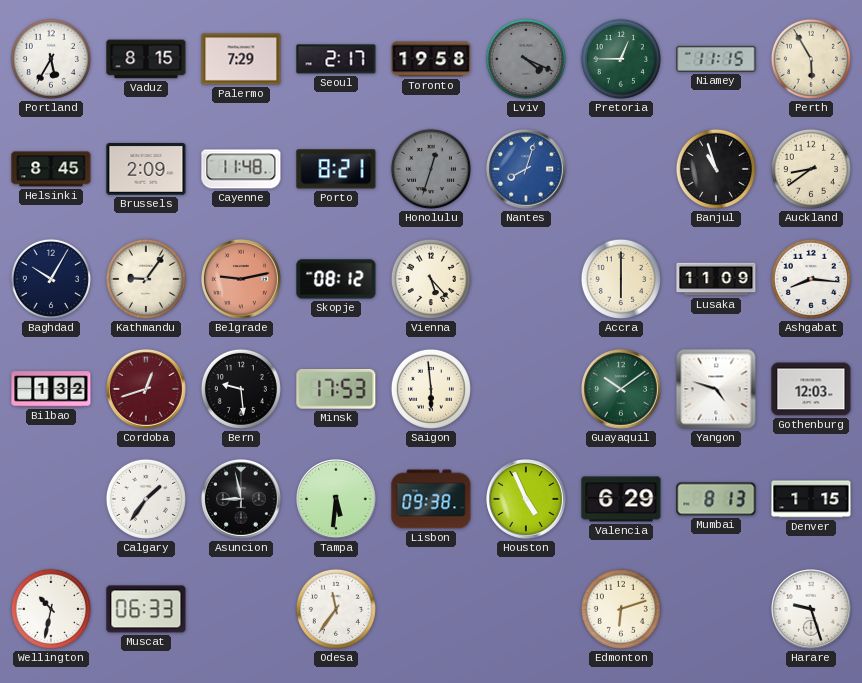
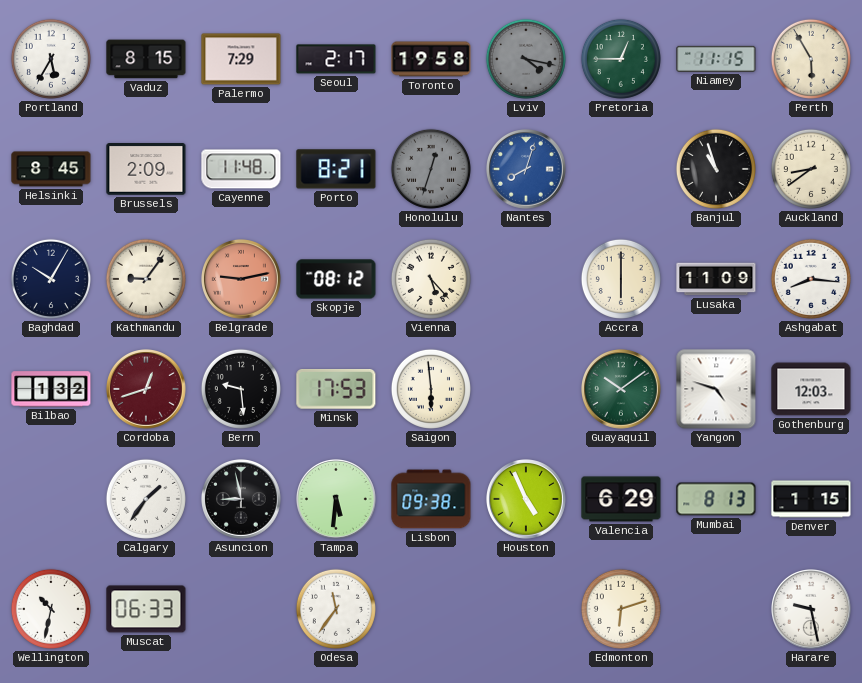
Lviv: 4:19 -> 4:17 (526, 59)
Harare: 9:27 -> 9:28 (812, 610)
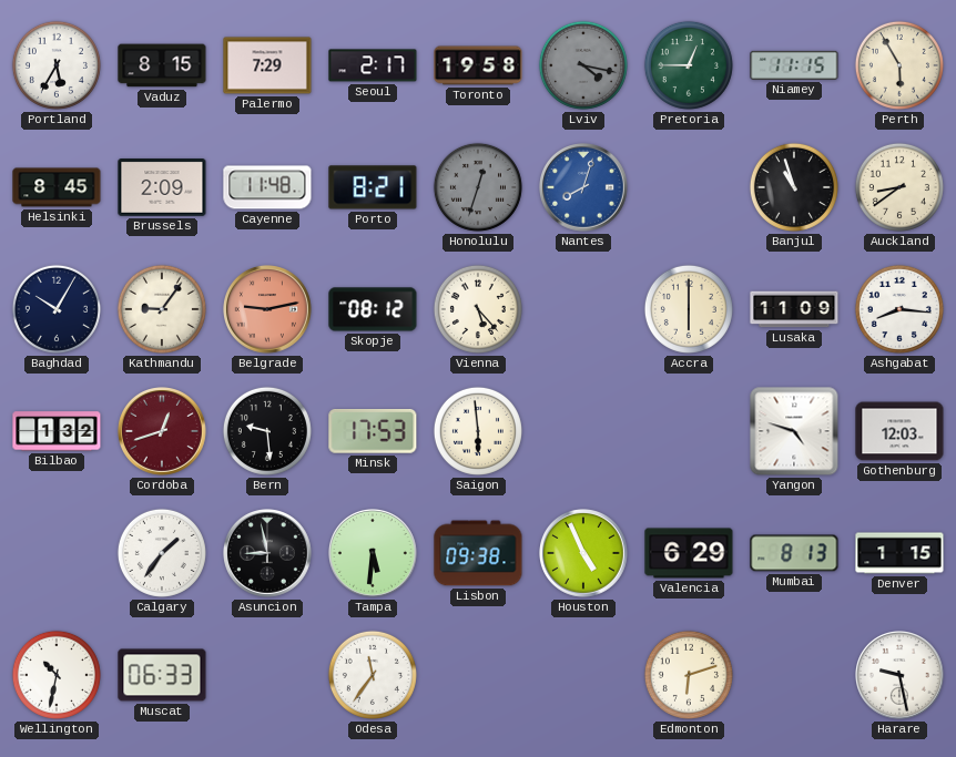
Guayaquil: 10:09 -> none (622, 390)
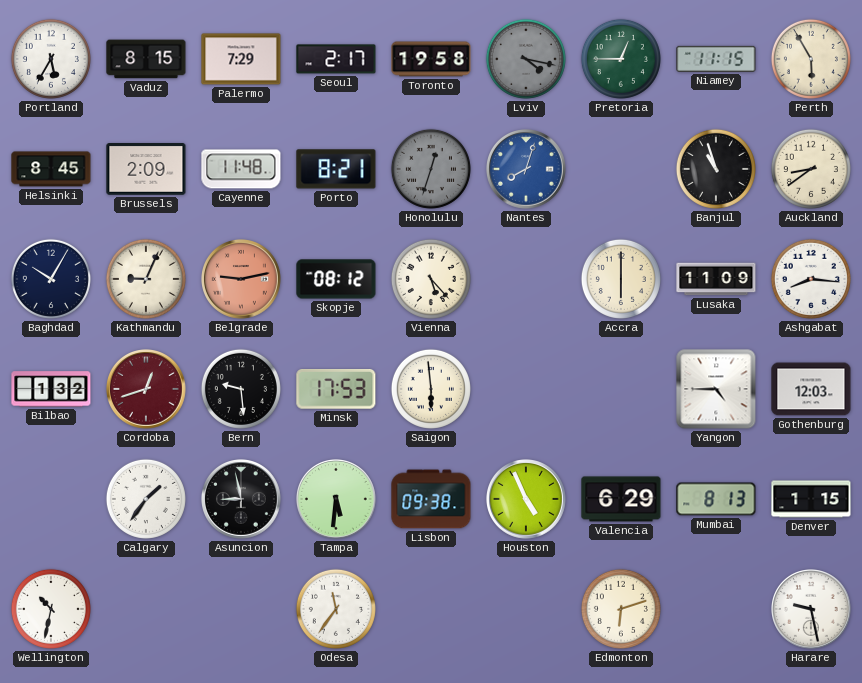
Kathmandu: 9:06 -> 9:04 (146, 279)
Yangon: 4:48 -> 4:45 (716, 389)
Muscat: 06:33 -> none (162, 675)
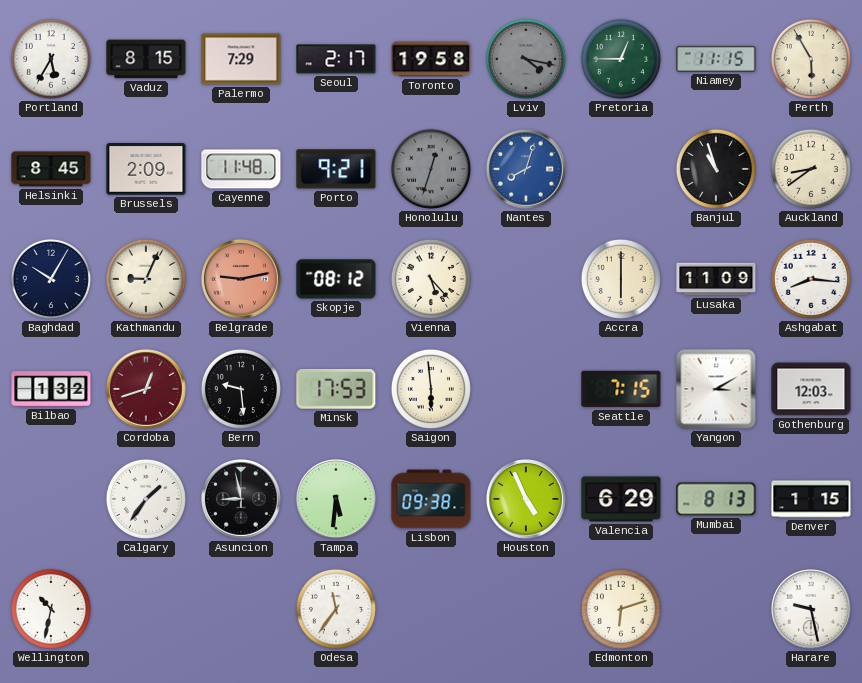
Porto: 8:21 -> 9:21 (336, 169)
Seattle: none -> 7:15 (621, 389)
Yangon: 4:45 -> 3:10 (716, 389)
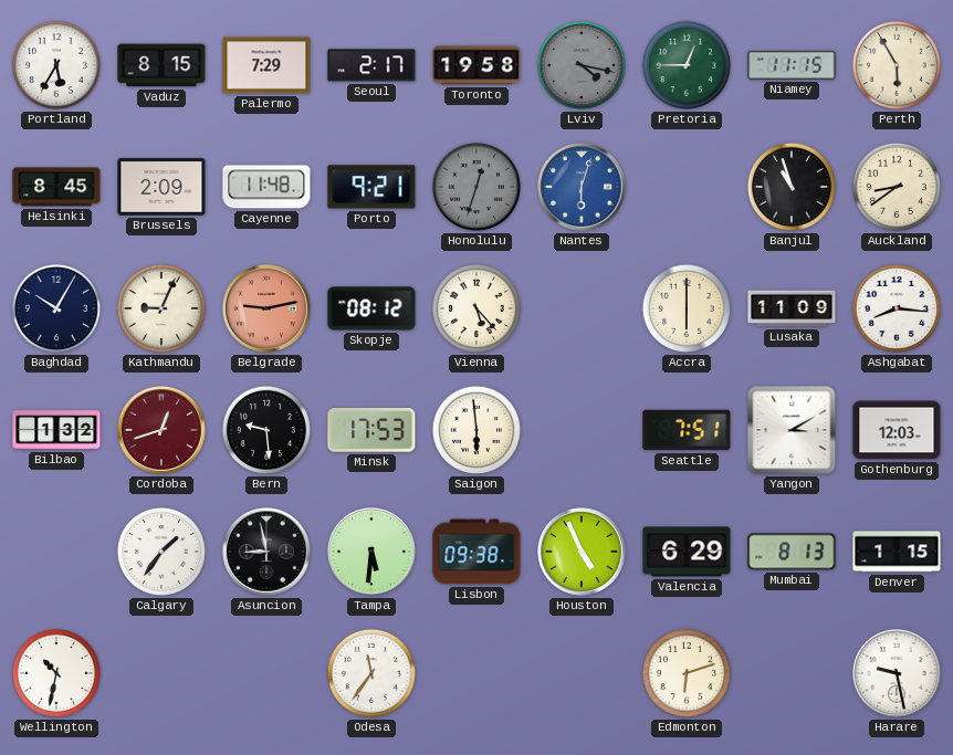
Nantes: 8:03 -> 6:03 (583, 188)
Seattle: 7:15 -> 7:51 (687, 430)
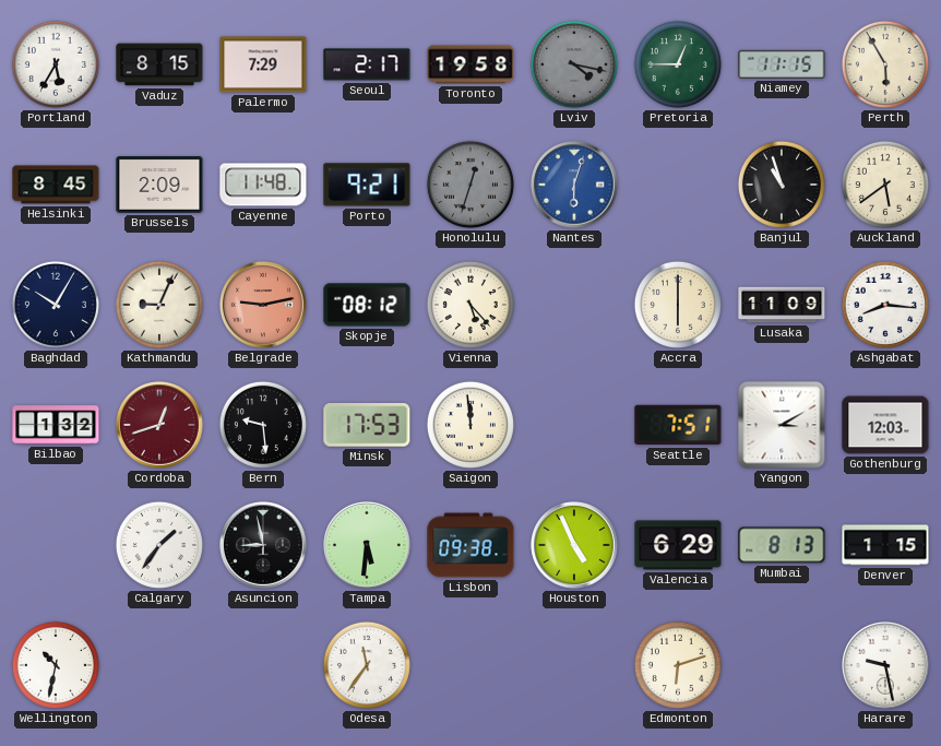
Auckland: 8:39 -> 5:39 (885, 185)
Saigon: 5:59 -> 11:59 (470, 425)
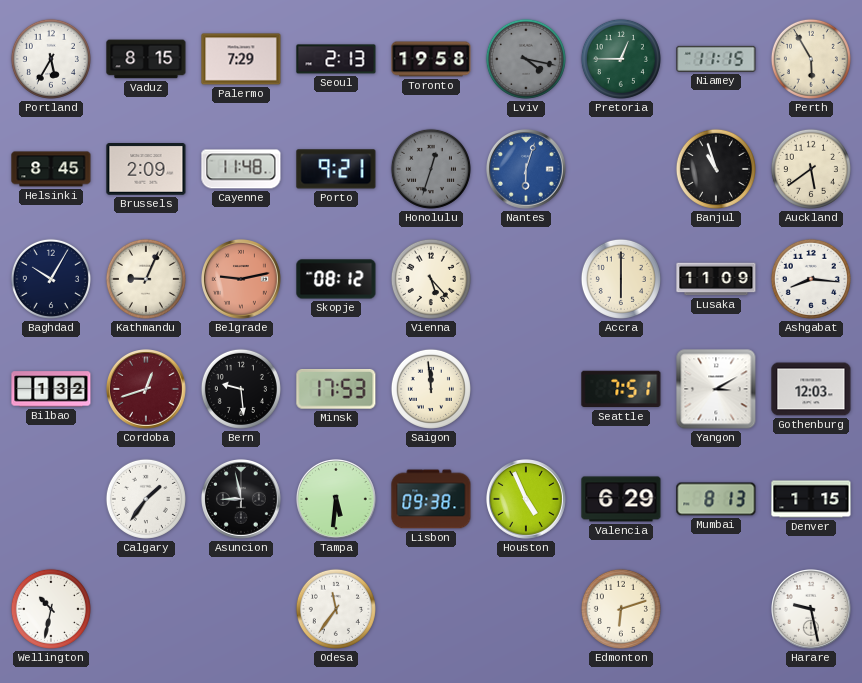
Seoul: 2:17 -> 2:13 (336, 59)
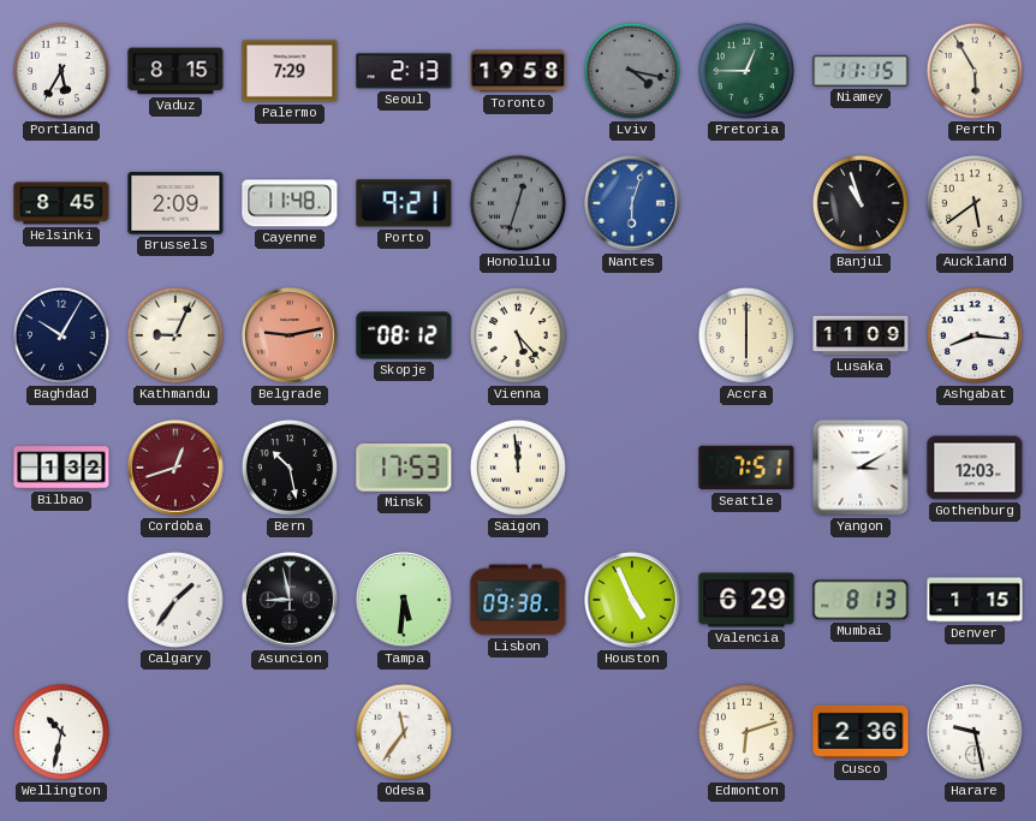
Bern: 9:29 -> 10:28 (290, 468)
Cusco: none -> 2:36 (861, 732)
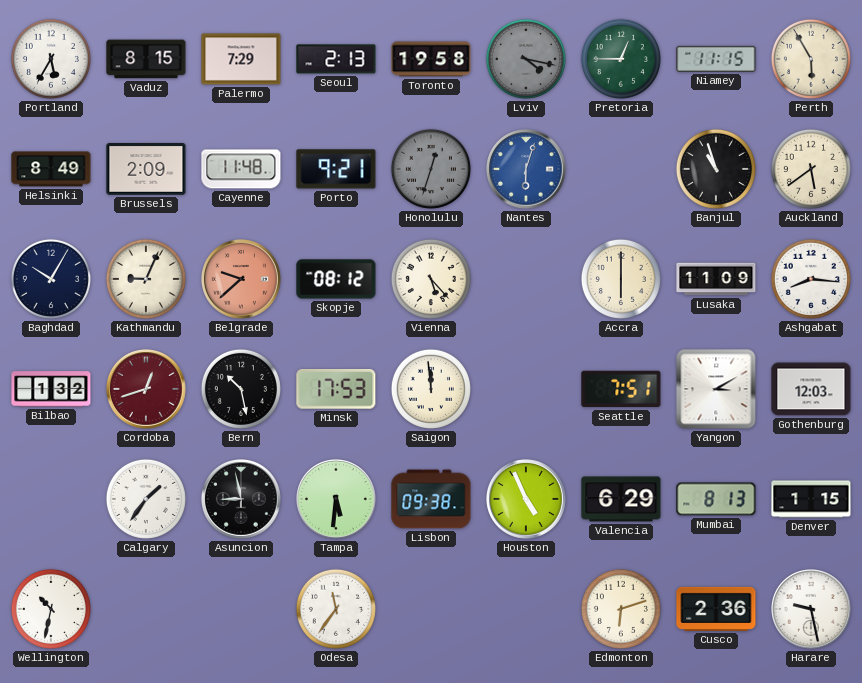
Helsinki: 8:45 -> 8:49 (51, 169)
Belgrade: 9:13 -> 9:38 (242, 280)
